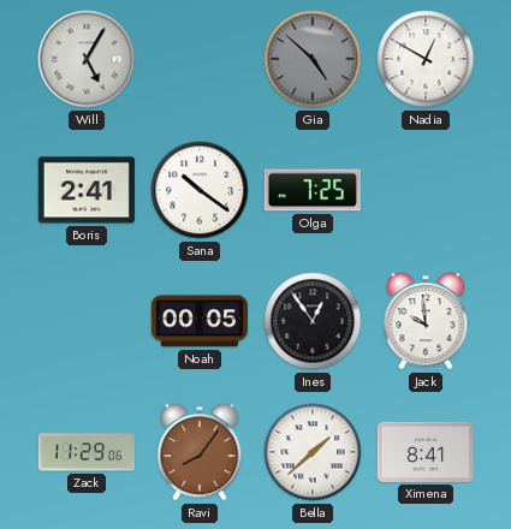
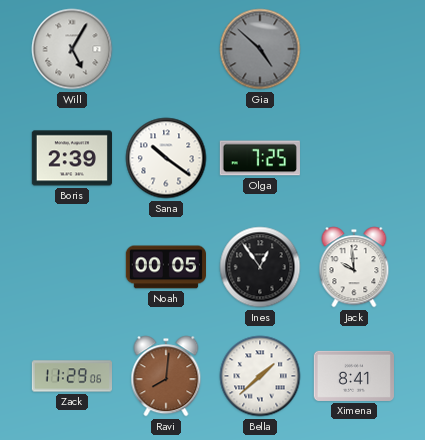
Nadia: 12:50 -> none (426, 59)
Boris: 2:41 -> 2:39 (71, 158)
Ravi: 8:06 -> 8:01 (166, 376)
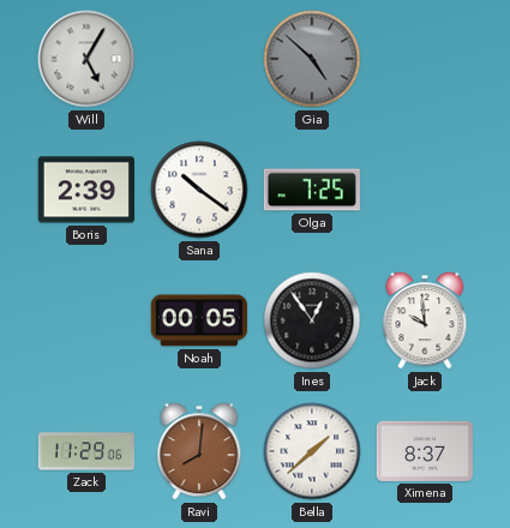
Ximena: 8:41 -> 8:37 (425, 451)
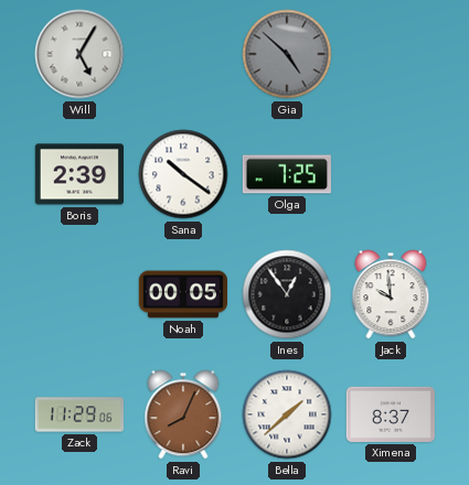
Ravi: 8:01 -> 8:04 (183, 414)
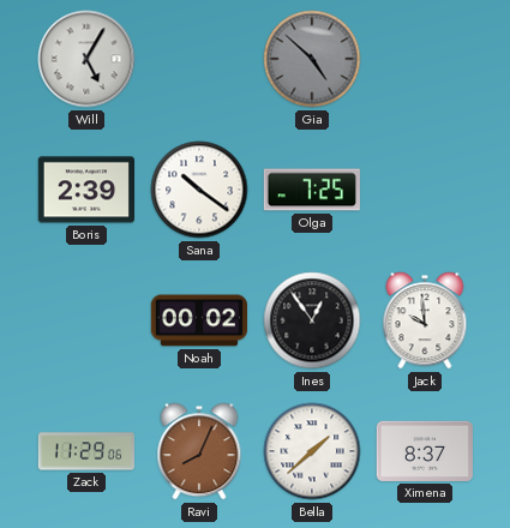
Noah: 00:05 -> 00:02 (198, 320)
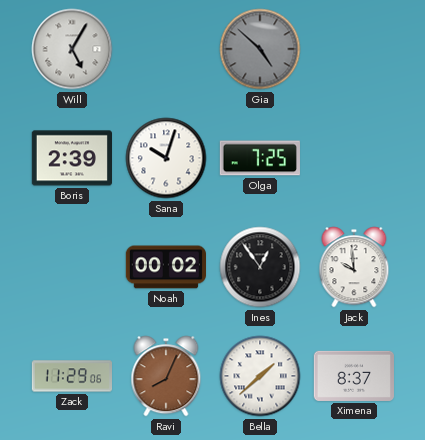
Sana: 10:21 -> 10:03 (166, 158)
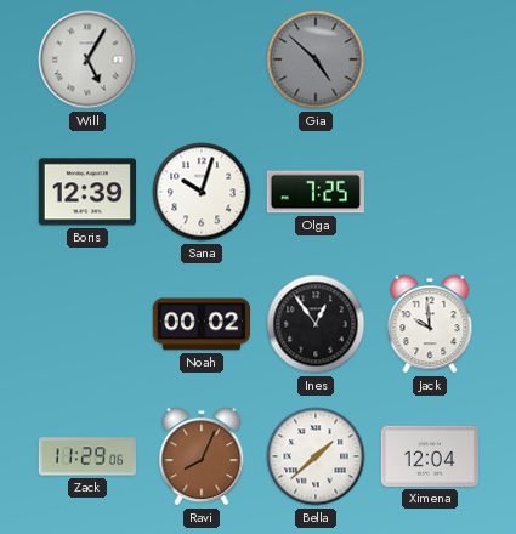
Boris: 2:39 -> 12:39 (86, 192)
Ximena: 8:37 -> 12:04 (430, 456)
